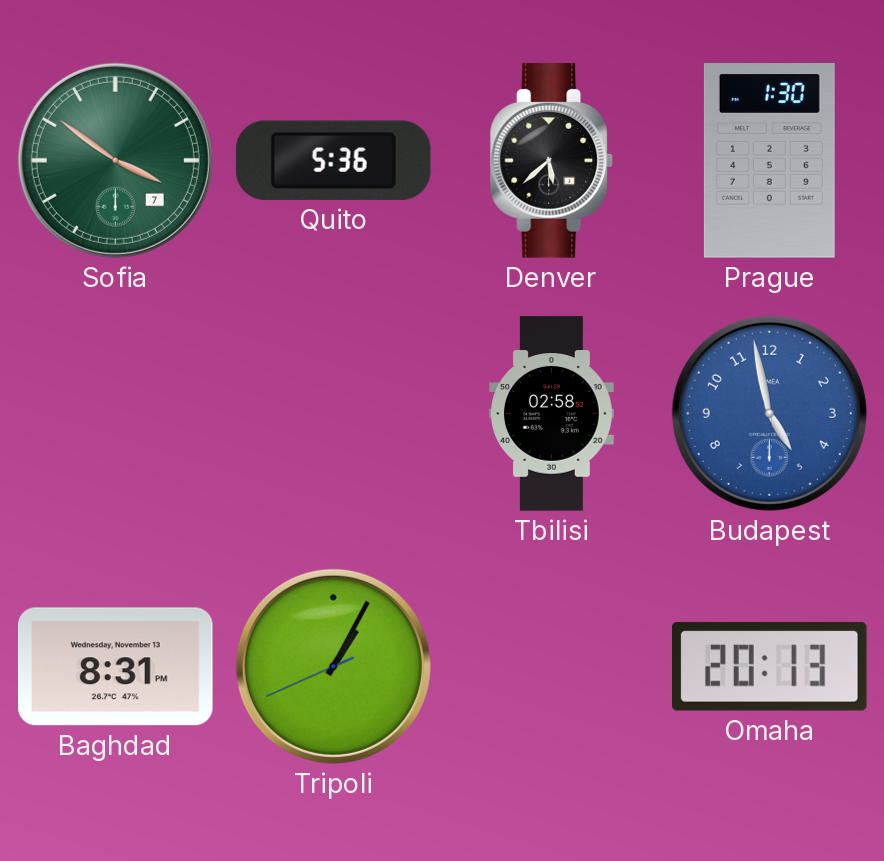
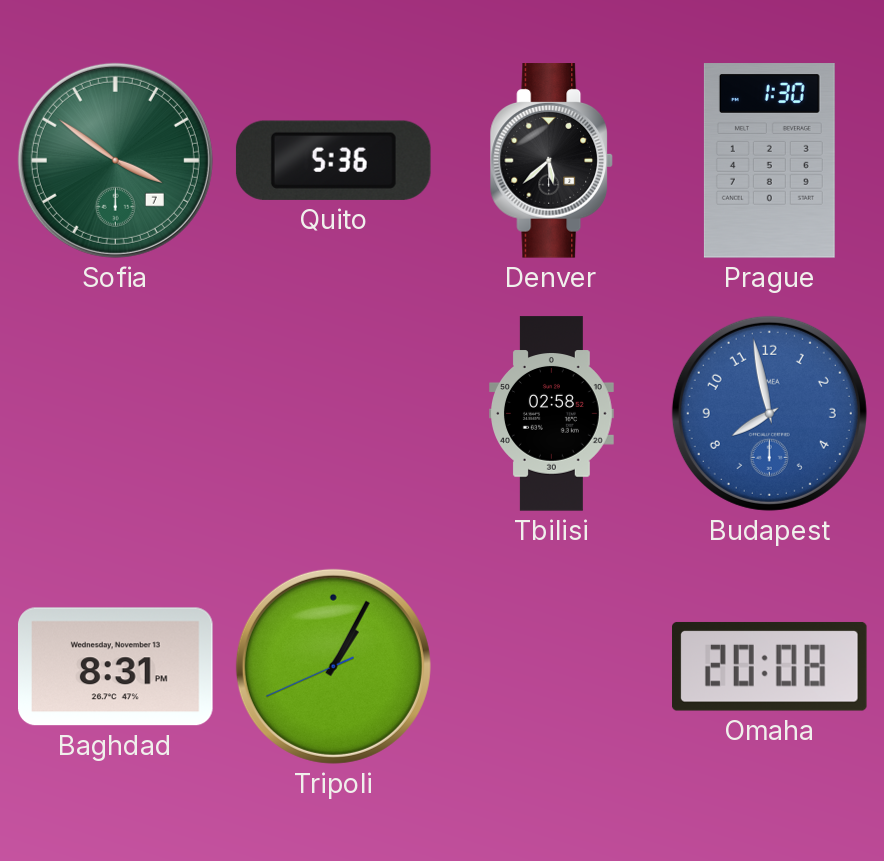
Budapest: 4:58 -> 7:58 (769, 413)
Omaha: 20:13 -> 20:08 (770, 666)
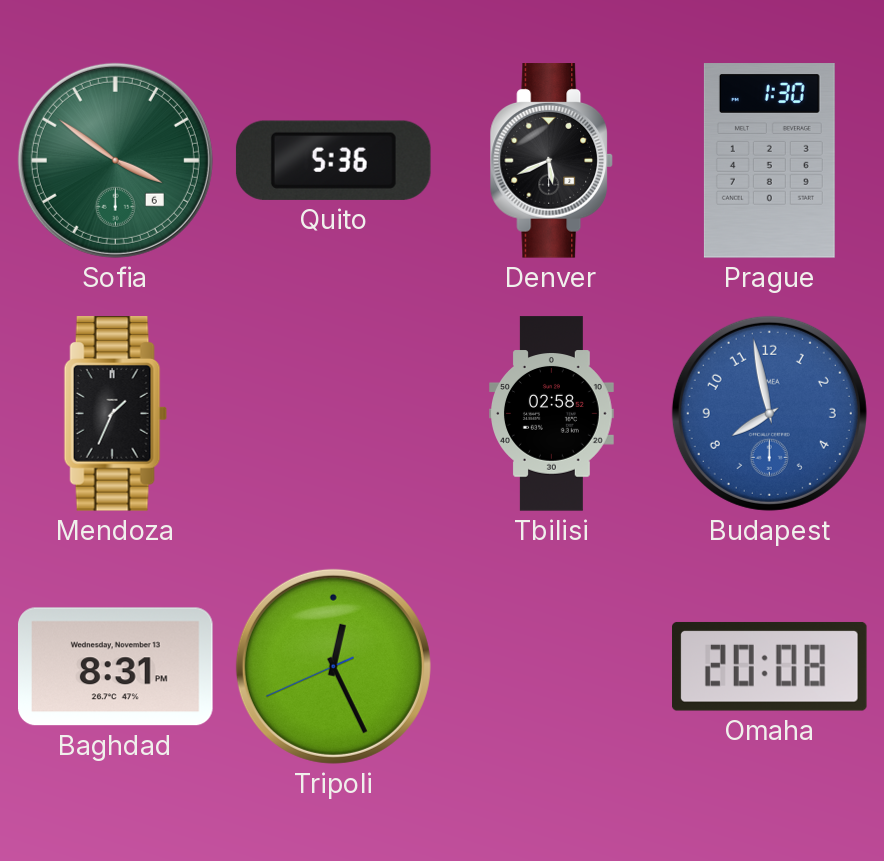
Sofia date: 7 -> 6 (115, 160)
Denver: 5:38 -> 5:41 (551, 161)
Mendoza: none -> 1:34 (115, 414)
Tripoli: 1:04 -> 12:25 (333, 666)
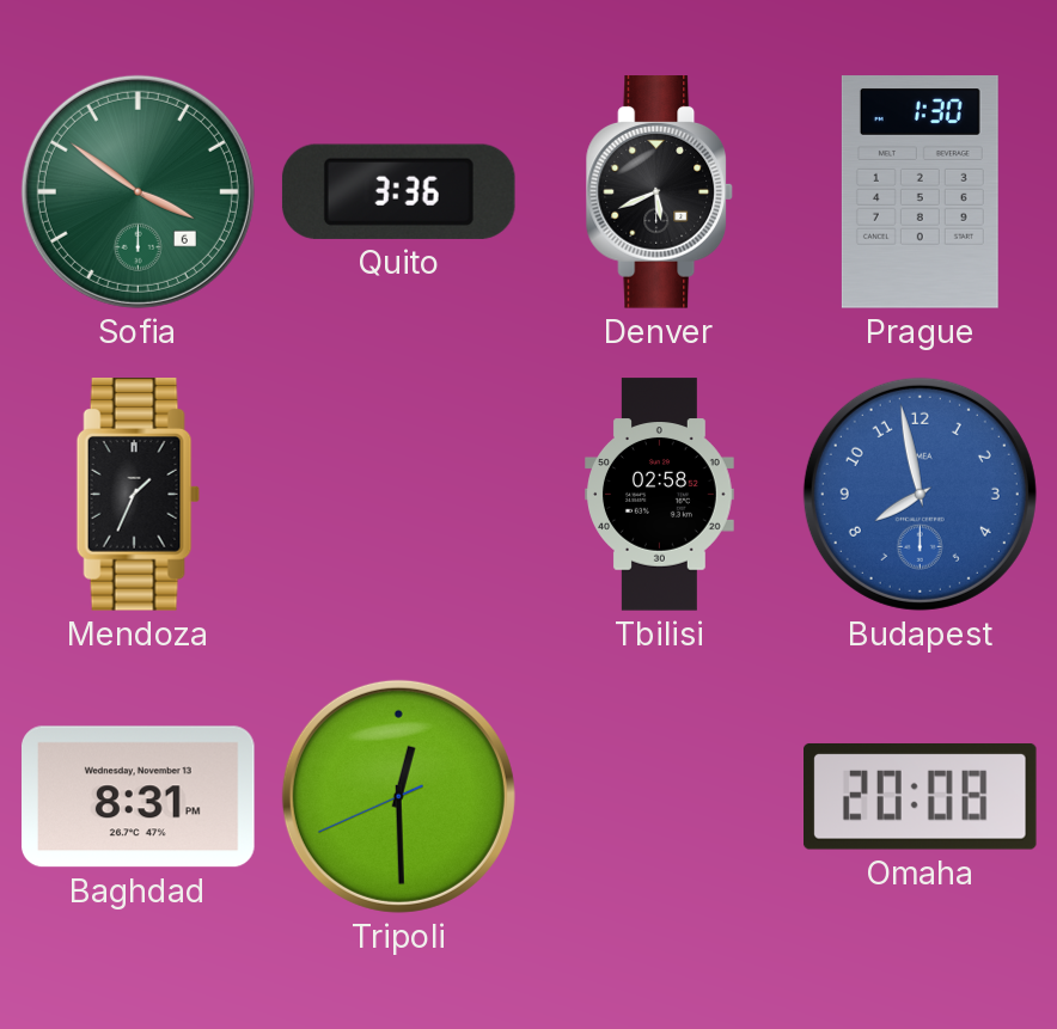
Quito: 5:36 -> 3:36 (398, 191)
Tripoli: 12:25 -> 12:29 (398, 796)
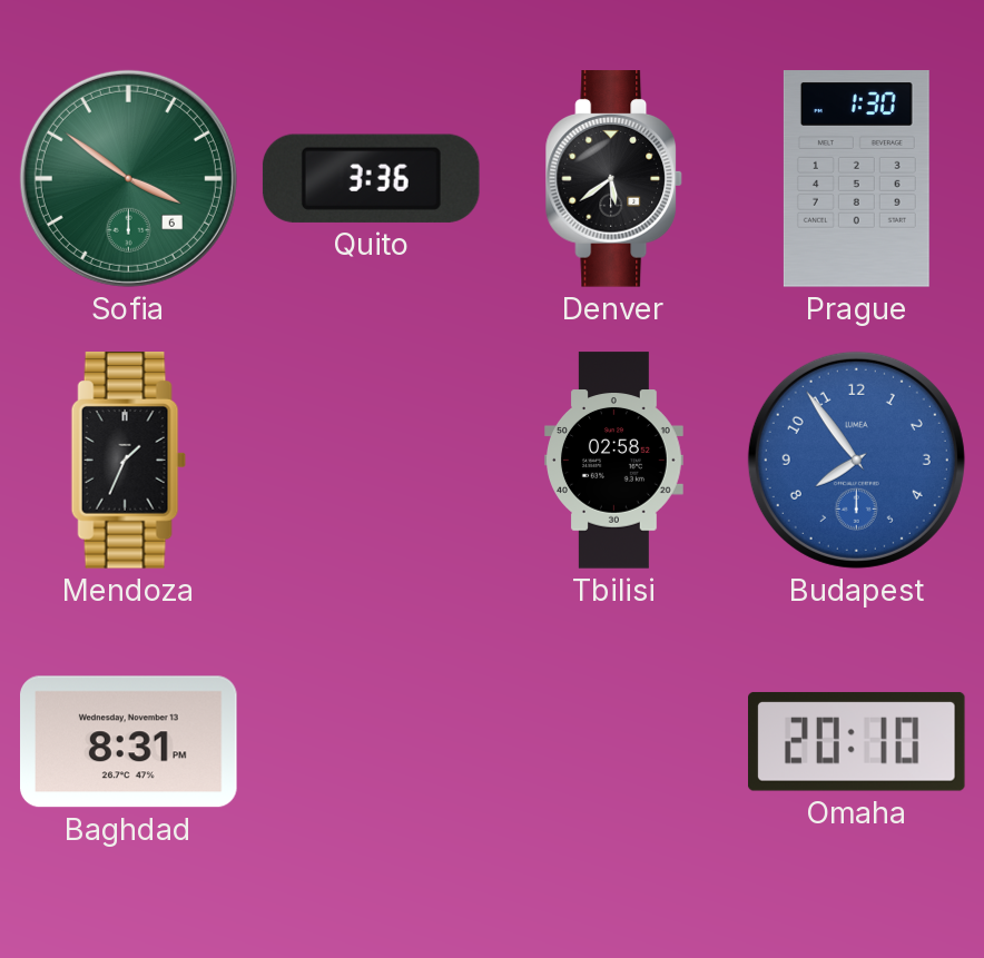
Denver: 5:41 -> 5:39 (613, 179)
Budapest: 7:58 -> 7:54 (856, 460)
Tripoli: 12:29 -> none (398, 796)
Omaha: 20:08 -> 20:10 (857, 741)
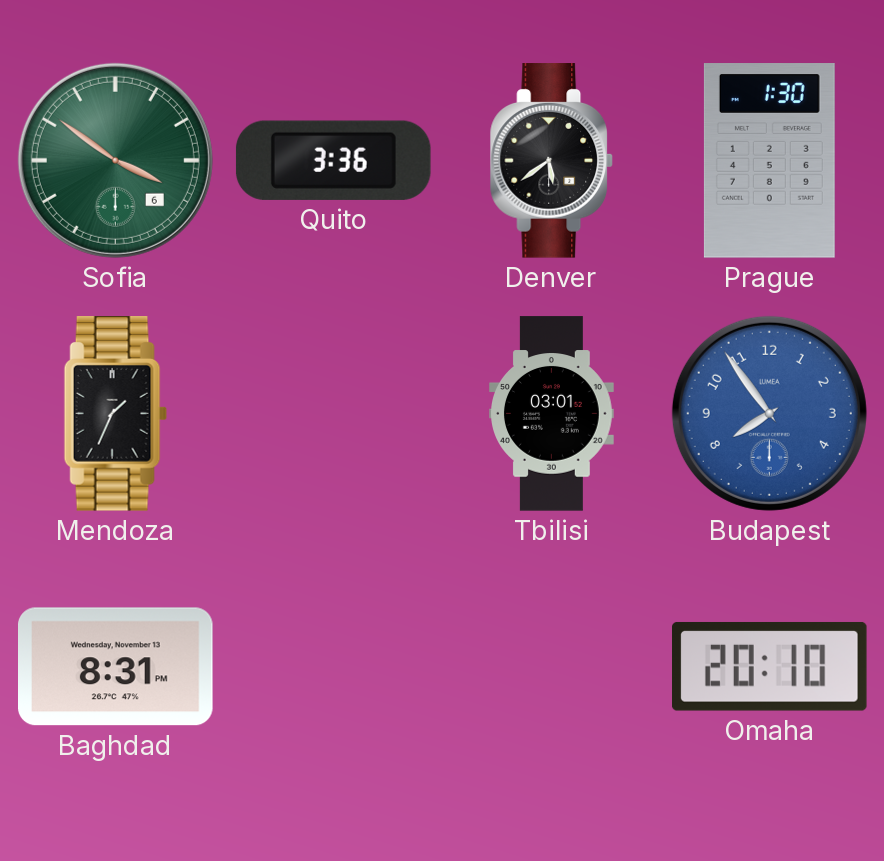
Tbilisi: 02:58 -> 03:01 (552, 414)
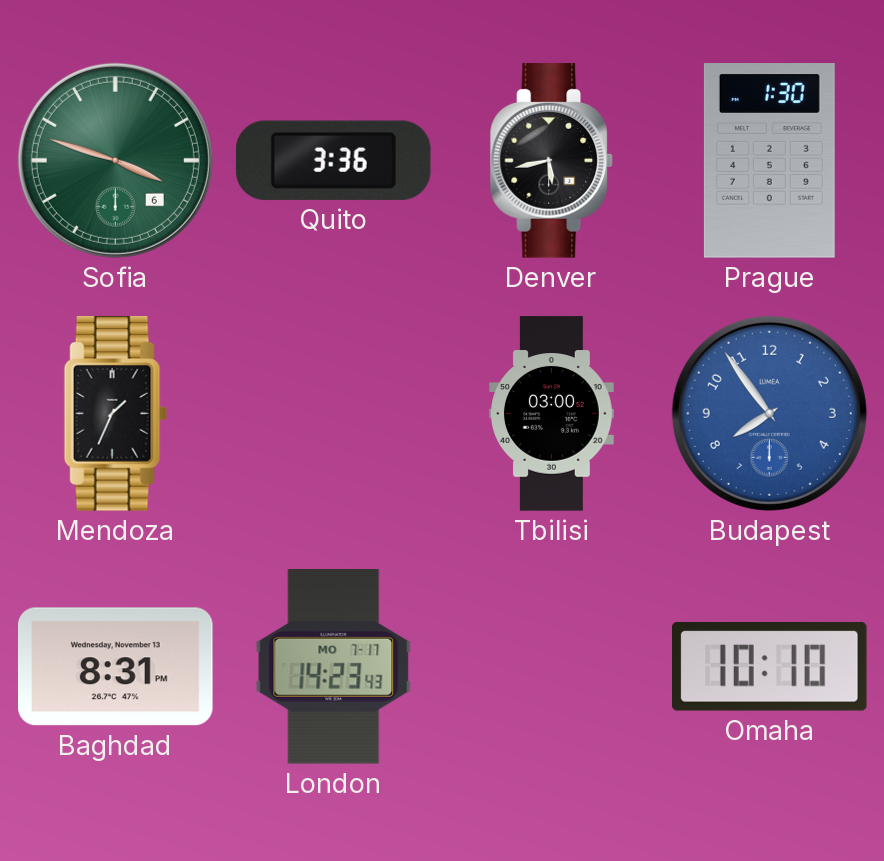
Sofia: 3:51 -> 3:48 (115, 160)
Denver: 5:39 -> 5:43 (551, 161)
Tbilisi: 03:01 -> 03:00 (552, 414)
London: none -> 14:23 (334, 667)
Omaha: 20:10 -> 10:10 (770, 666)
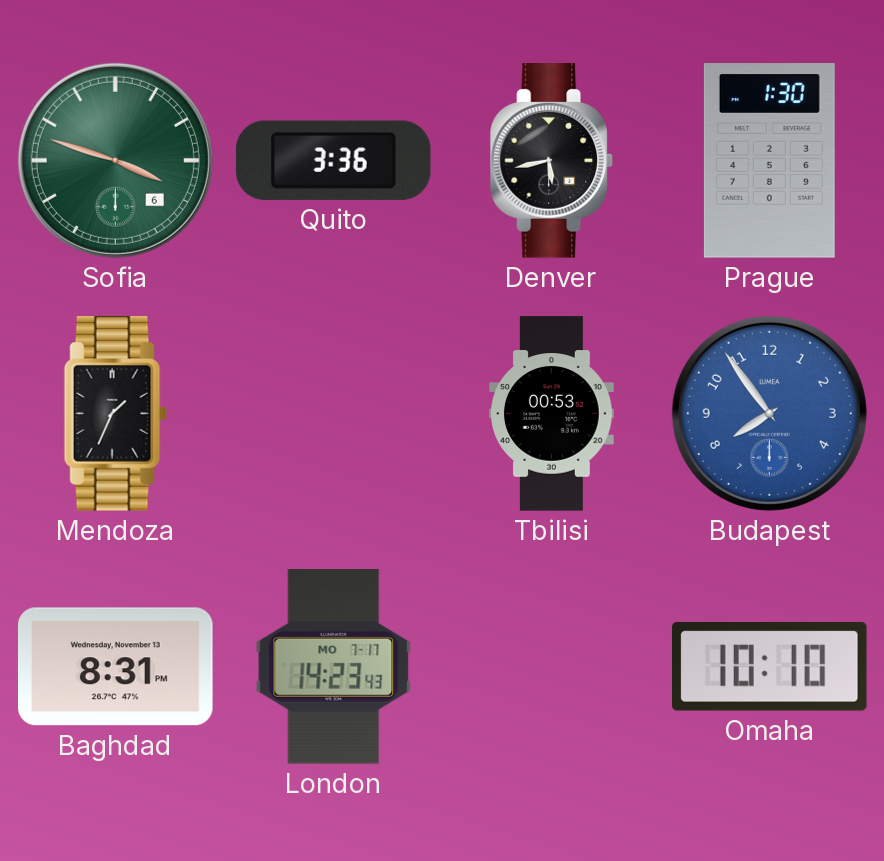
Tbilisi: 03:00 -> 00:53 (552, 414)
